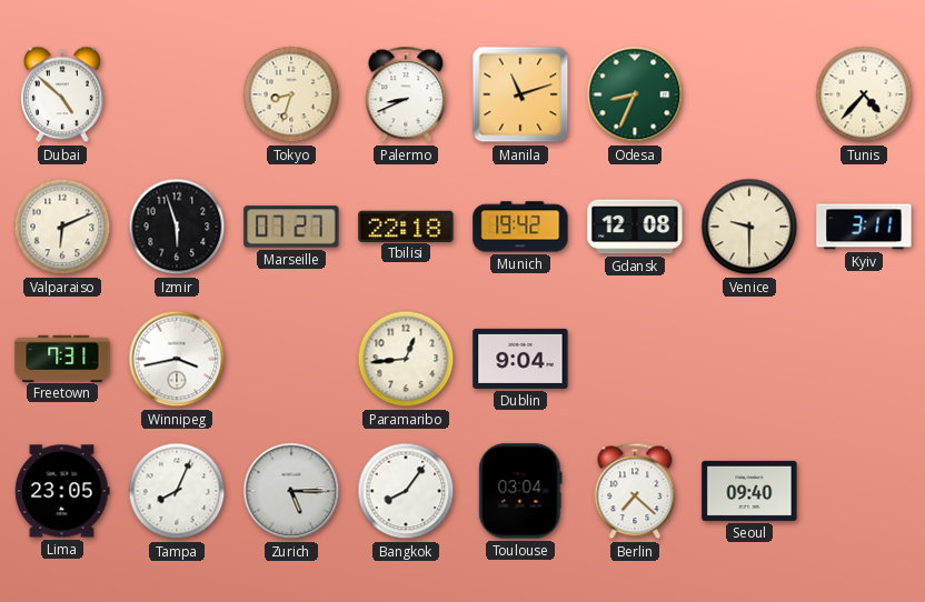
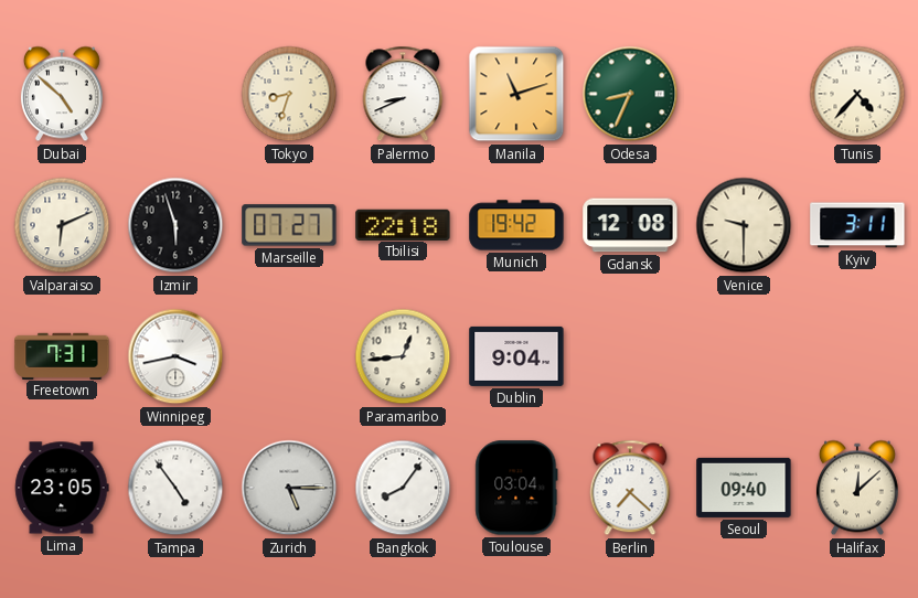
Tampa: 8:04 -> 4:54 (175, 488)
Halifax: none -> 12:08 (857, 488)
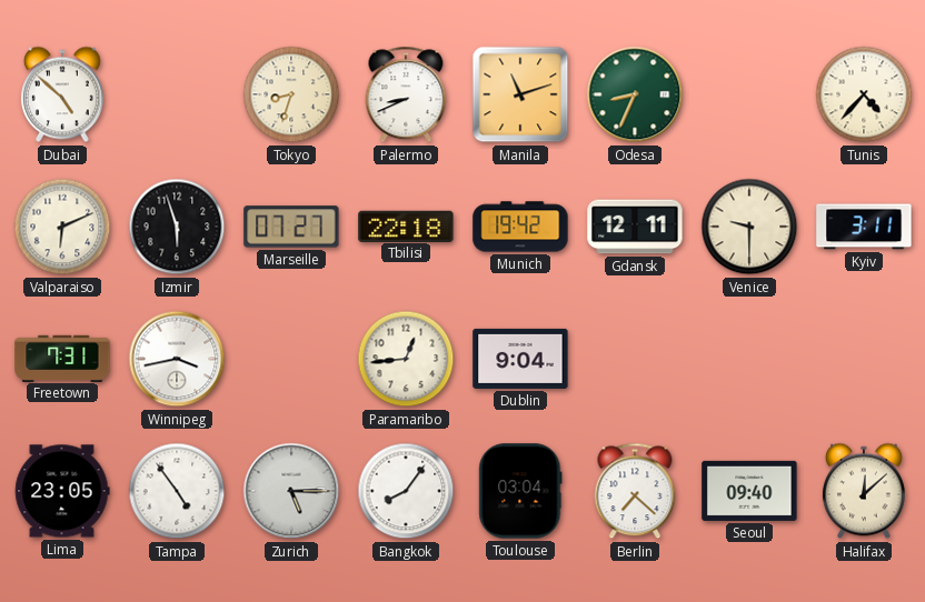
Gdansk: 12:08 -> 12:11 (635, 227)
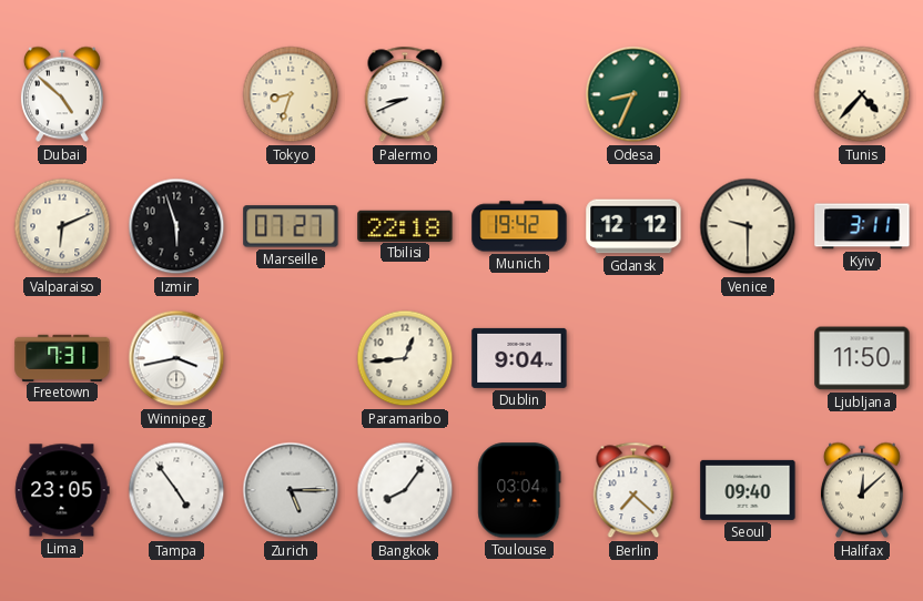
Manila: 11:12 -> none (520, 94)
Gdansk: 12:11 -> 12:12 (633, 226)
Ljubljana: none -> 11:50 (862, 358)
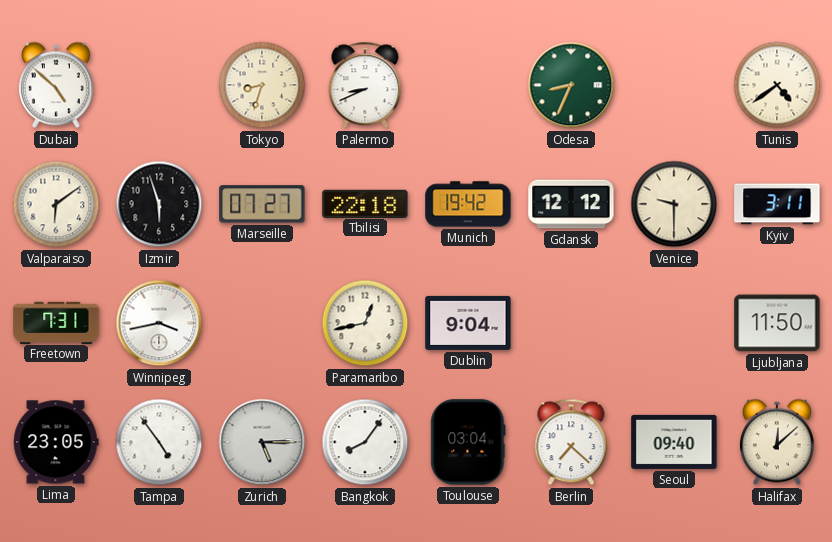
Tunis: 4:37 -> 4:39 (777, 85)
Valparaiso: 6:11 -> 6:09 (56, 204)
Paramaribo: 12:44 -> 12:43 (365, 323)
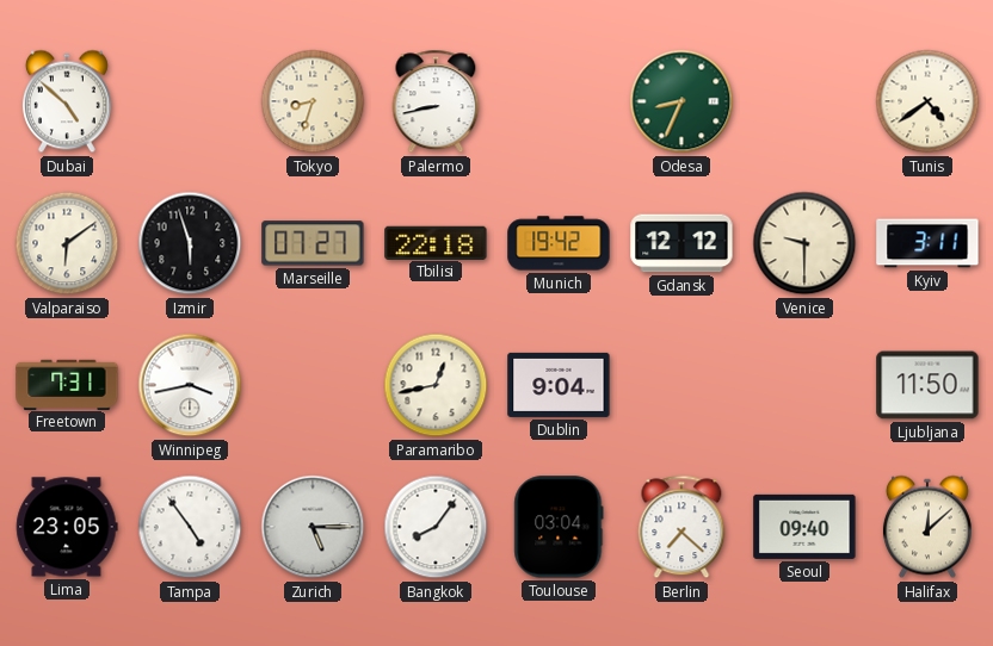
Palermo: 8:41 -> 8:43 (436, 101)
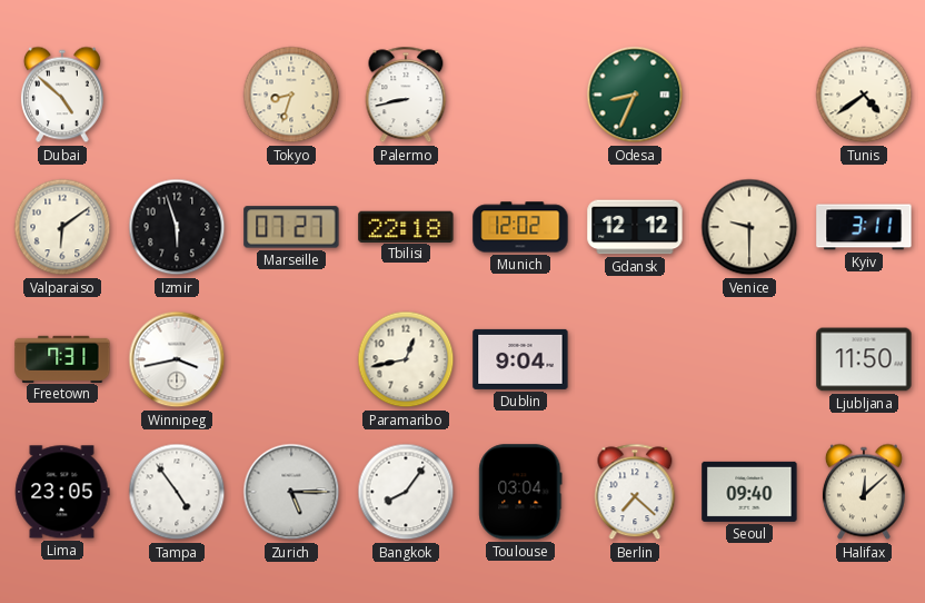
Munich: 19:42 -> 12:02 (520, 227)
